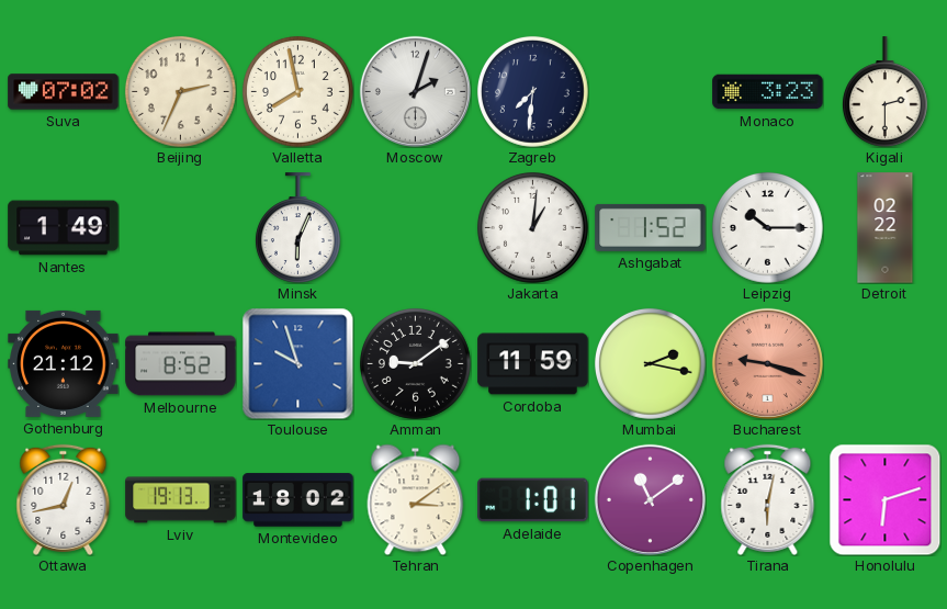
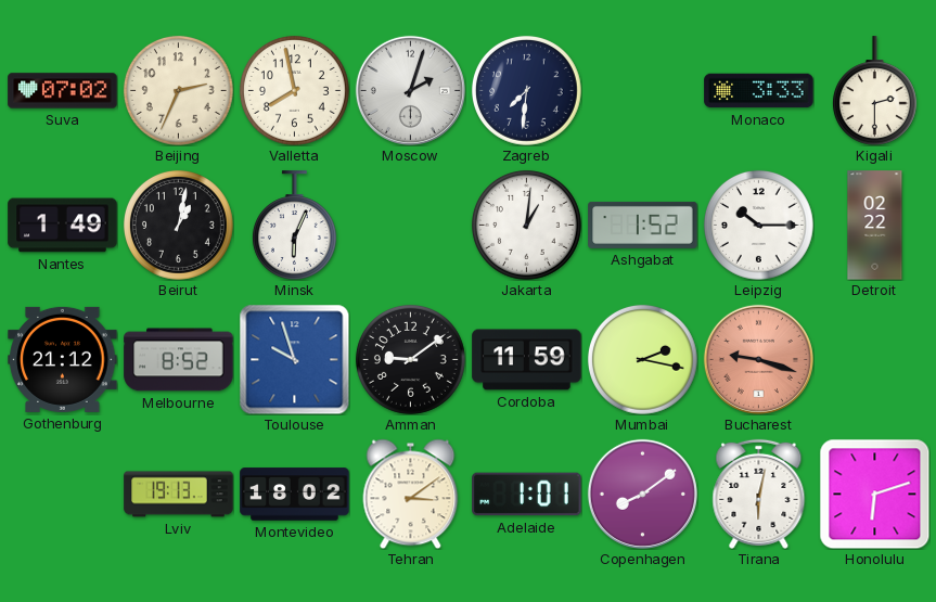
Monaco: 3:23 -> 3:33 (759, 91)
Beirut: none -> 1:02 (178, 225)
Ottawa: 12:43 -> none (64, 499)
Copenhagen: 11:09 -> 8:09 (642, 494)
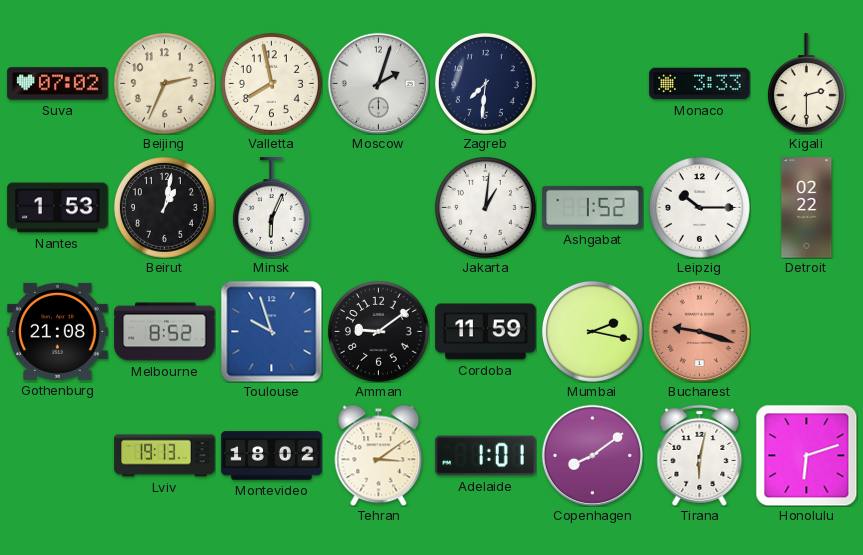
Nantes: 1:49 -> 1:53 (58, 208)
Gothenburg: 21:12 -> 21:08 (58, 331)
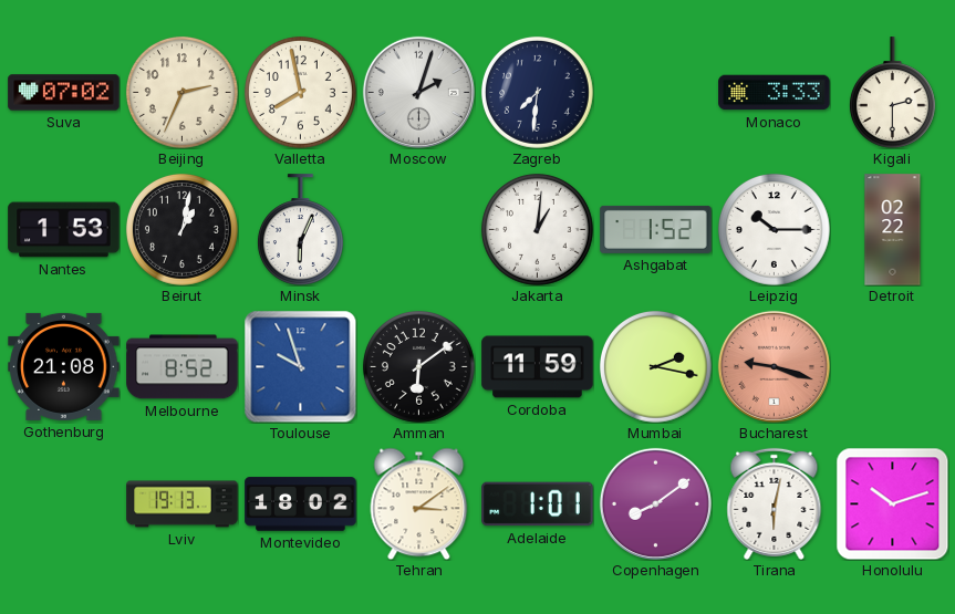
Amman: 9:09 -> 6:09 (418, 366)
Honolulu: 6:12 -> 10:12 (892, 503)
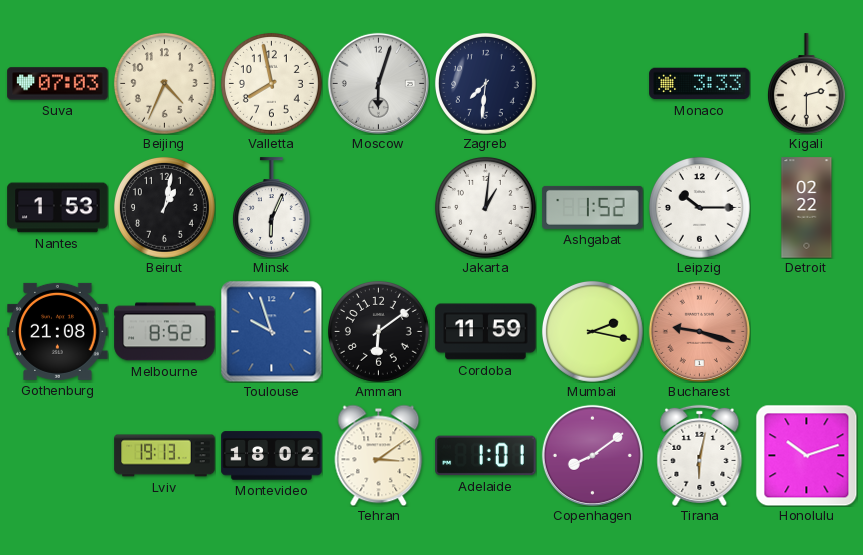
Suva: 07:02 -> 07:03 (58, 84)
Beijing: 2:34 -> 4:34 (164, 83)
Moscow: 2:03 -> 6:03 (378, 83)
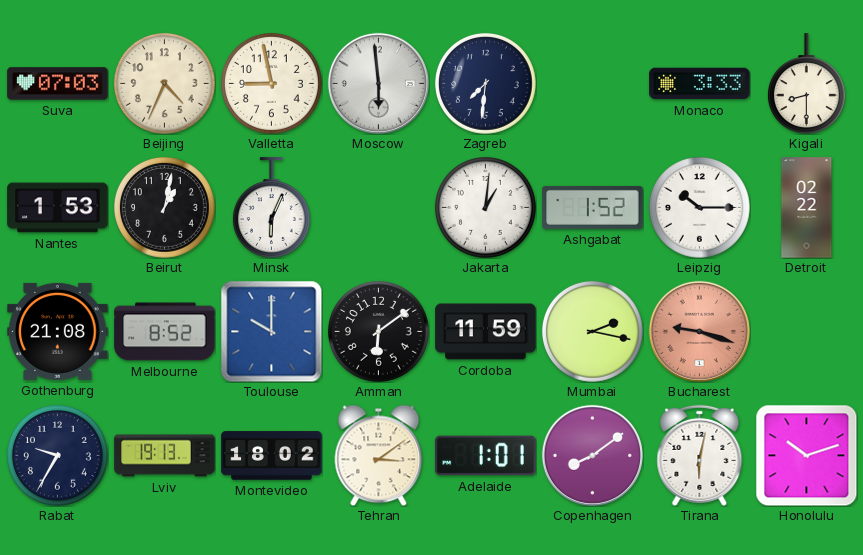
Valletta: 7:58 -> 8:58 (271, 83)
Moscow: 6:03 -> 5:59 (378, 83)
Kigali: 2:30 -> 8:30 (806, 84)
Toulouse: 9:57 -> 10:00 (271, 331)
Rabat: none -> 9:35 (57, 455)
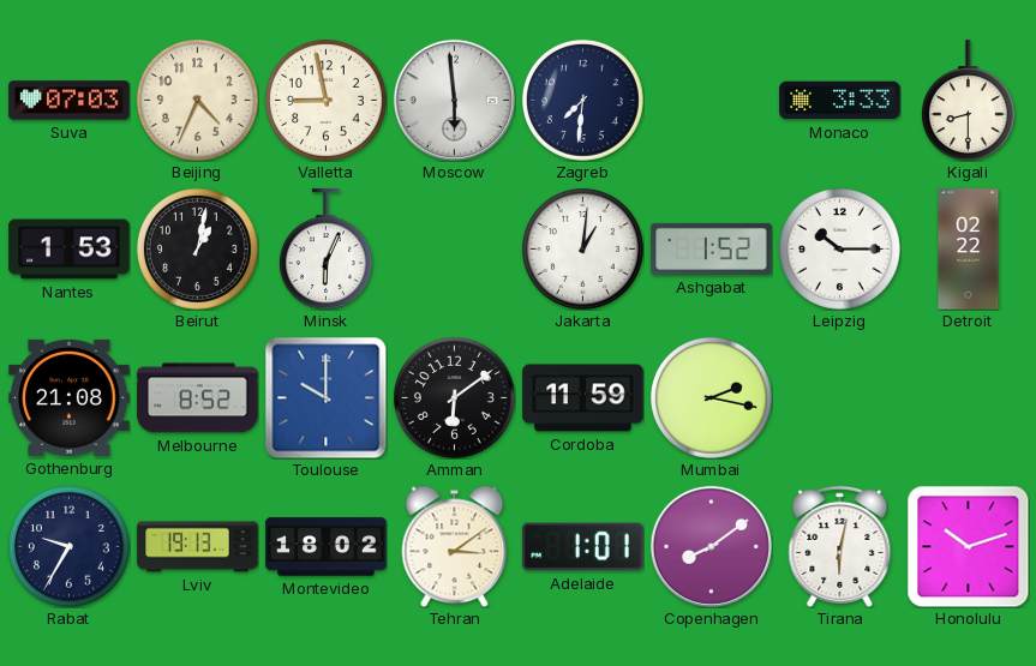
Bucharest: 9:18 -> none (699, 331)
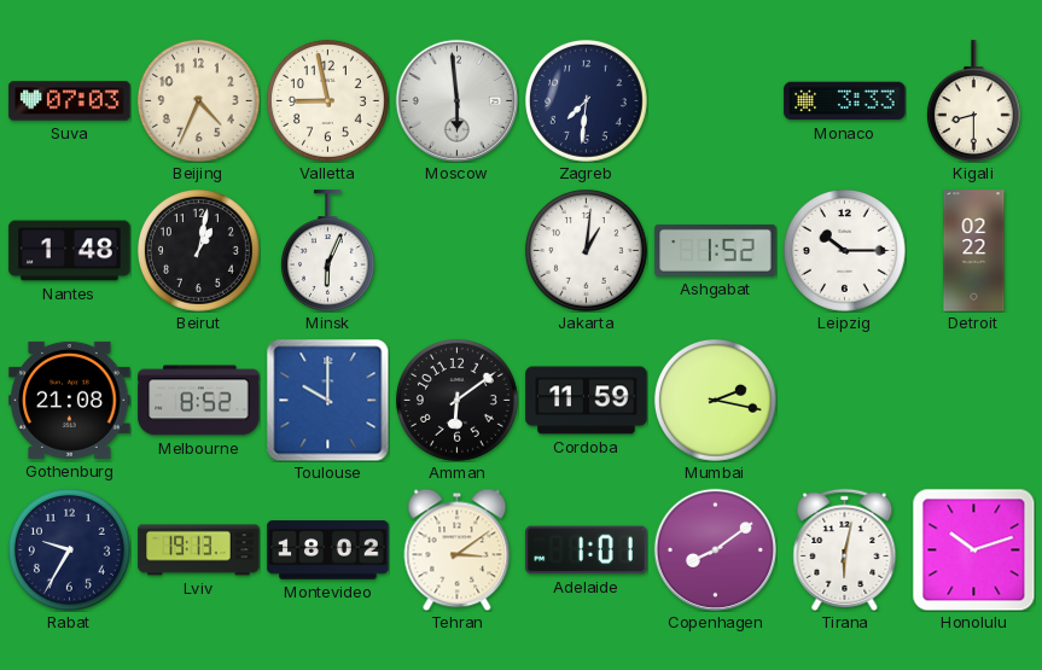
Nantes: 1:53 -> 1:48 (70, 251)
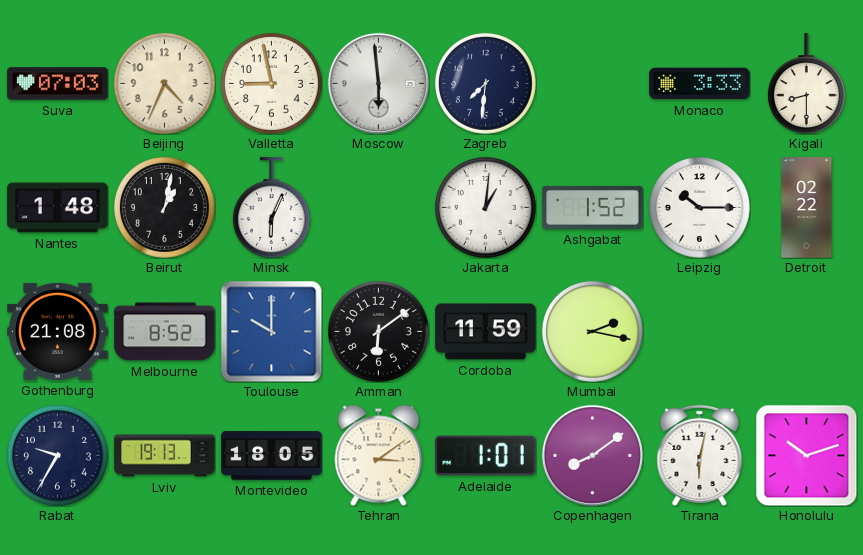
Montevideo: 18:02 -> 18:05 (272, 456)
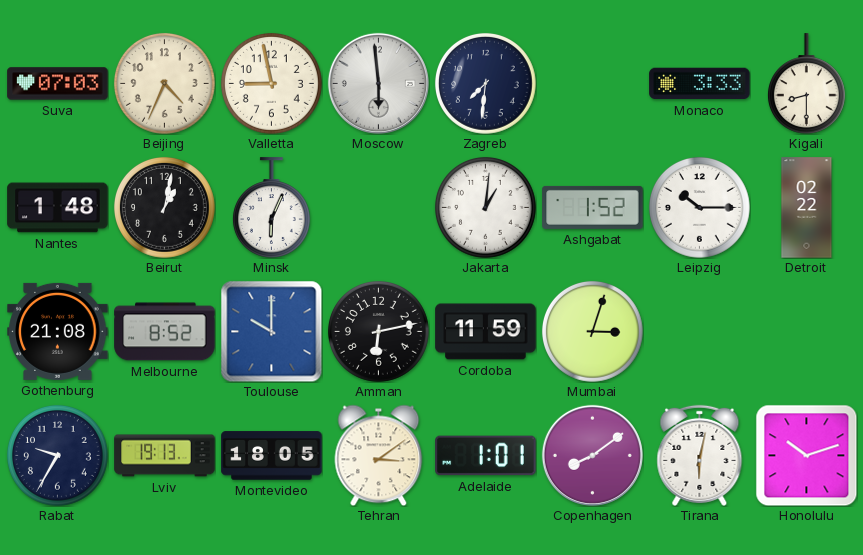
Amman: 6:09 -> 6:13 (378, 331)
Mumbai: 2:17 -> 3:03 (592, 331)
